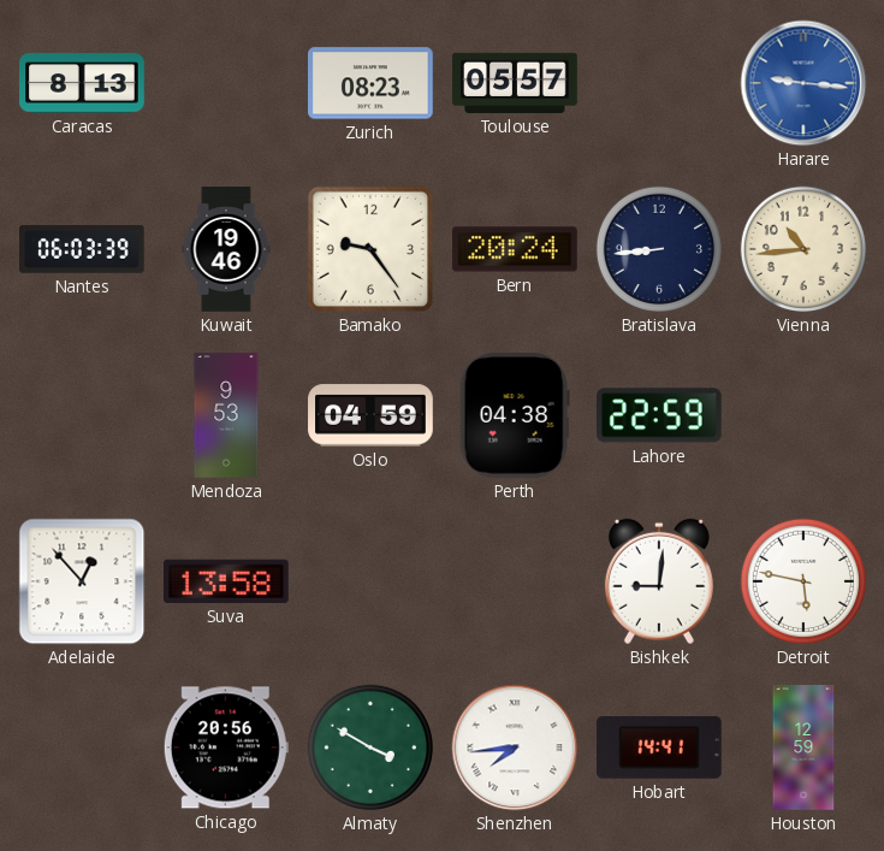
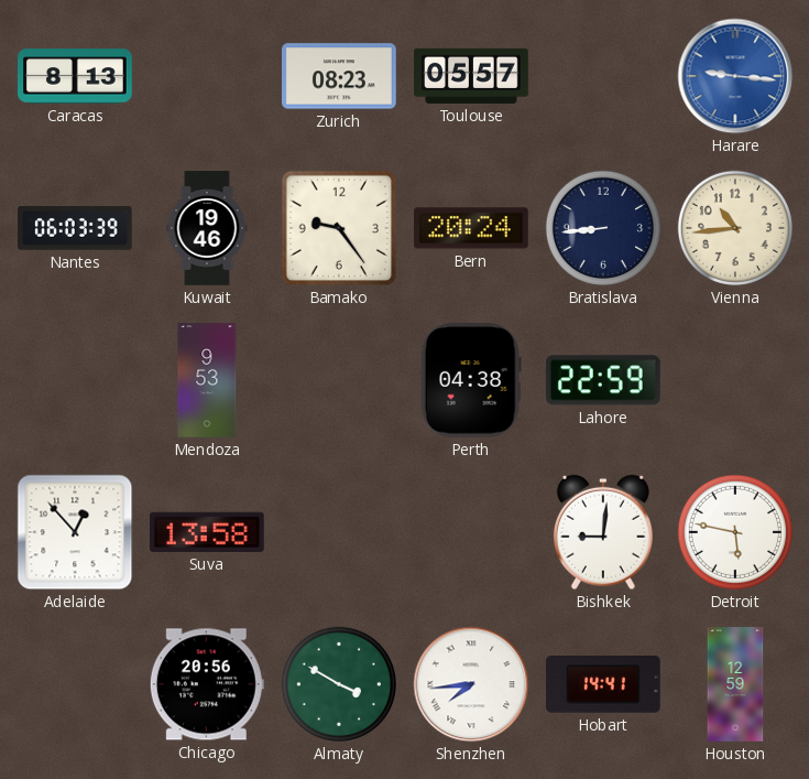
Oslo: 04:59 -> none (370, 415)
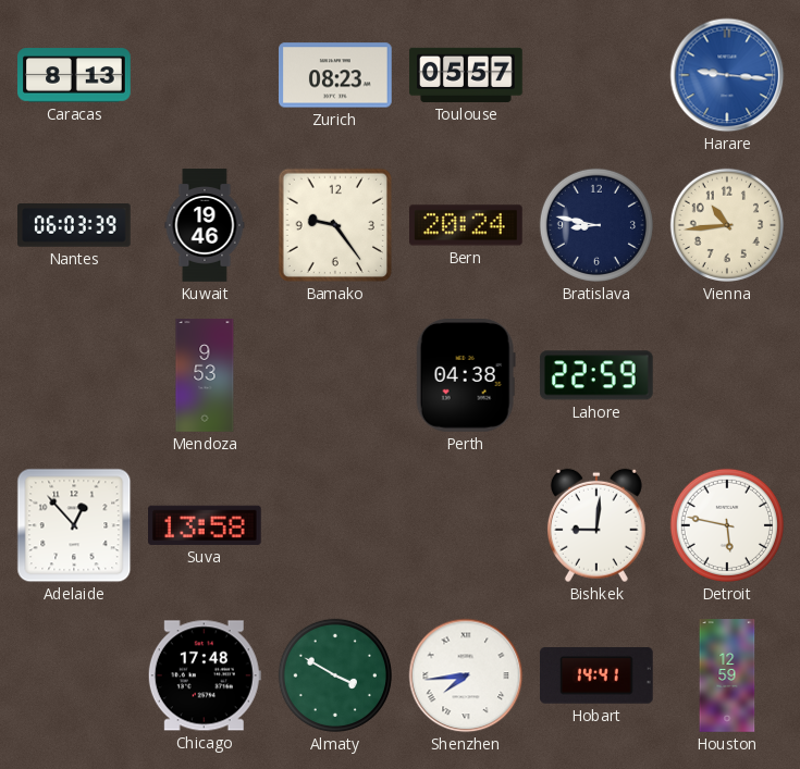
Bratislava: 8:44 -> 8:47 (596, 225)
Chicago: 20:56 -> 17:48 (205, 675)
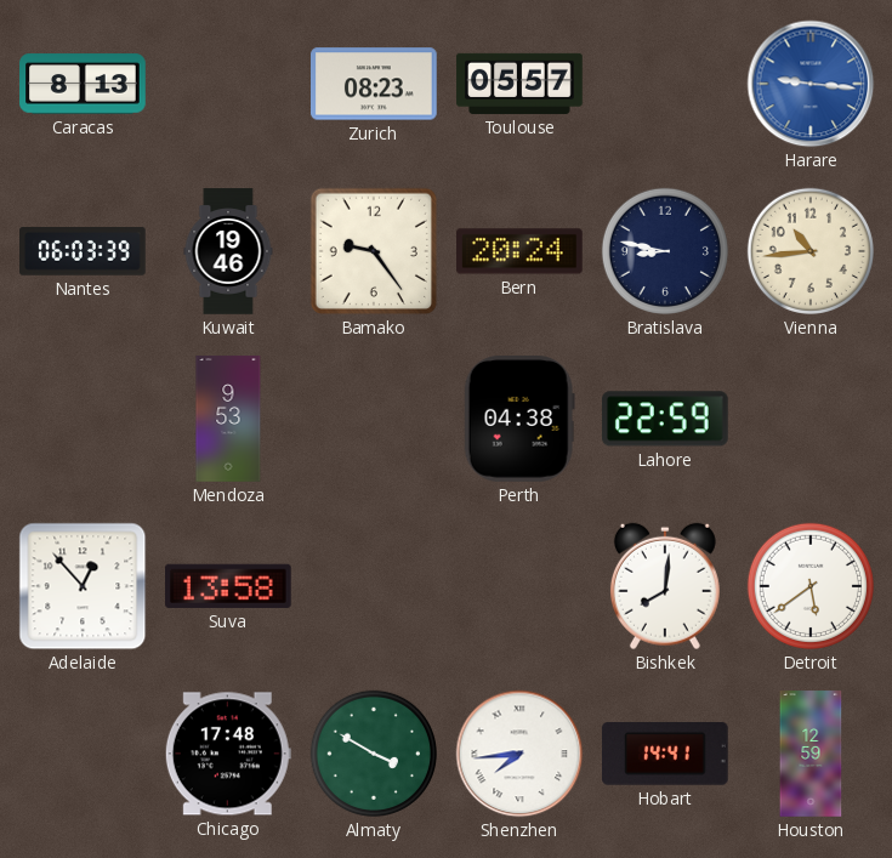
Bishkek: 9:01 -> 8:01 (665, 586)
Detroit: 5:47 -> 5:39 (811, 586)
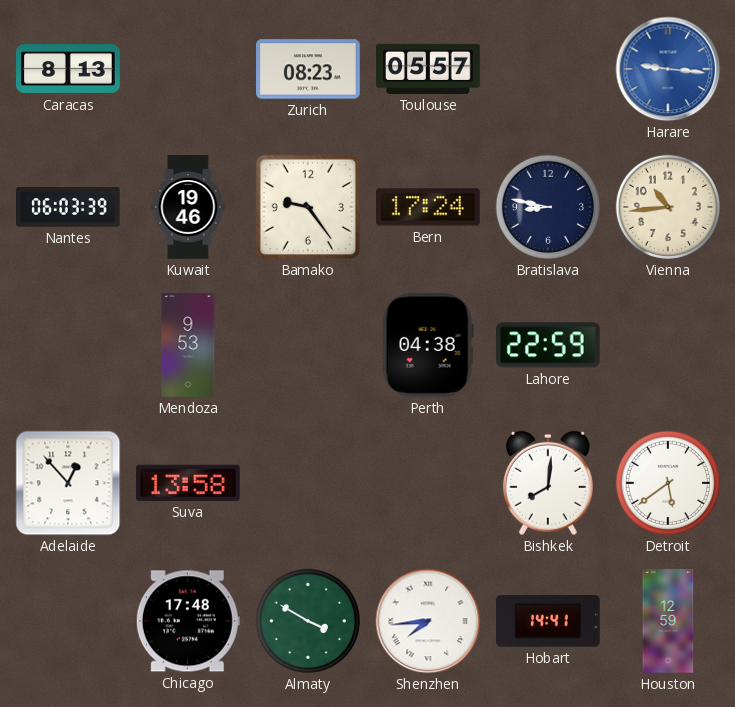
Bern: 20:24 -> 17:24 (429, 207)
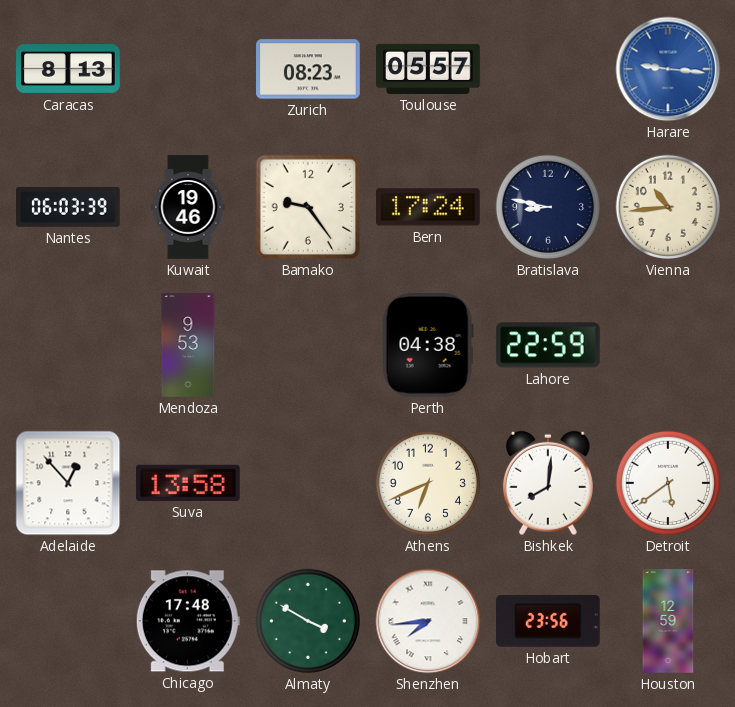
Athens: none -> 6:41 (428, 483)
Hobart: 14:41 -> 23:56 (549, 622)
